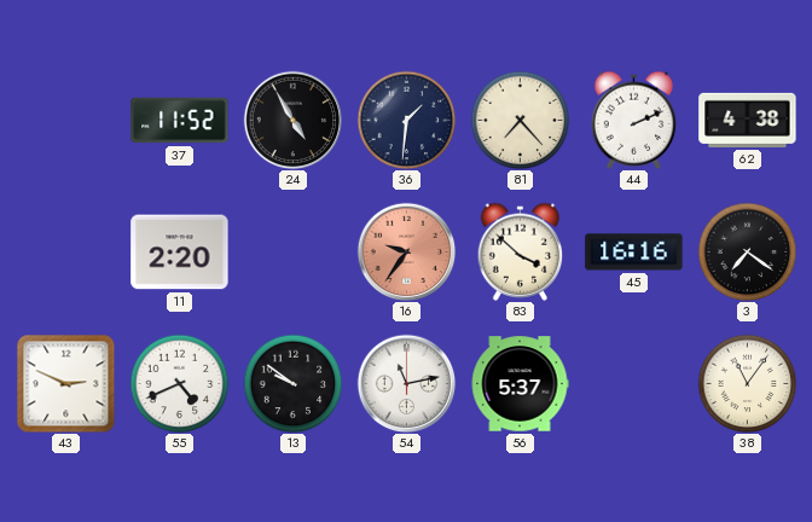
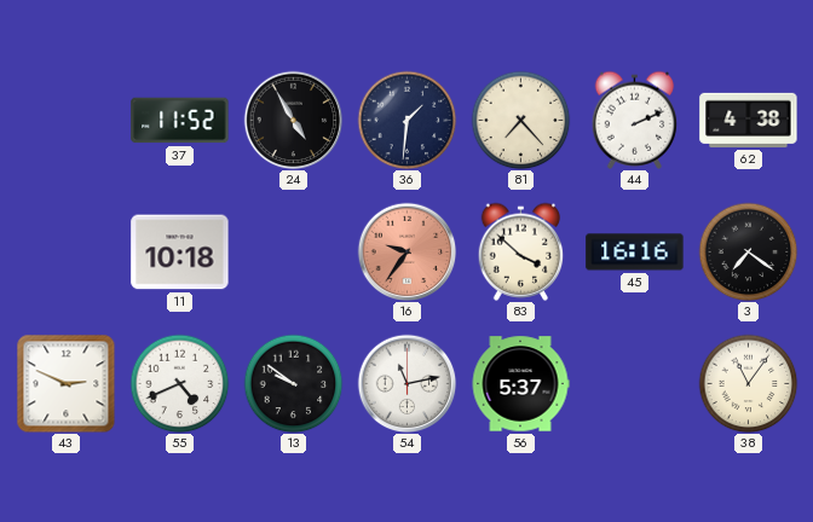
11: 2:20 -> 10:18 (180, 253)
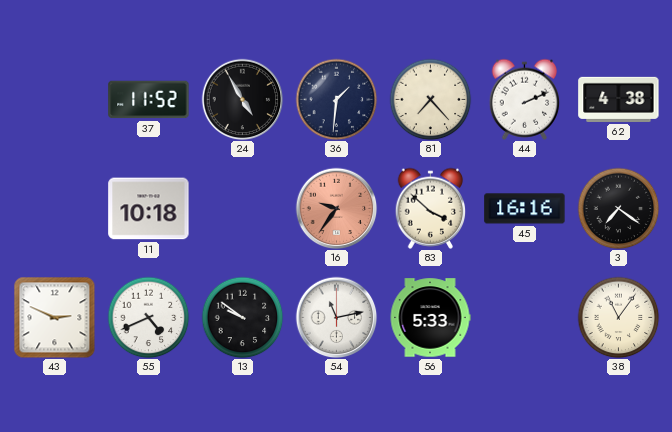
56: 5:37 -> 5:33 (430, 318)
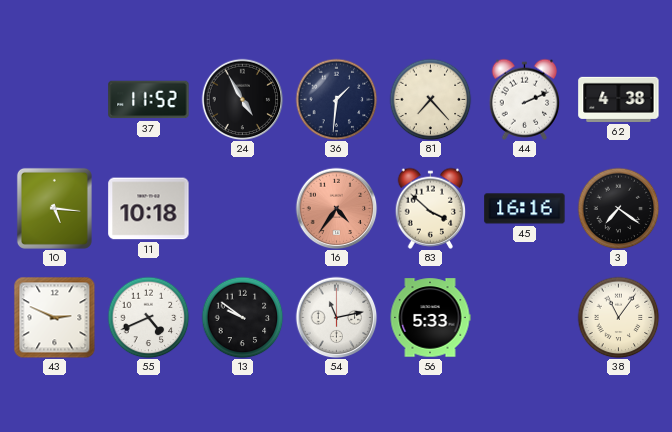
10: none -> 5:16 (54, 208)
16: 9:36 -> 4:36 (336, 208)
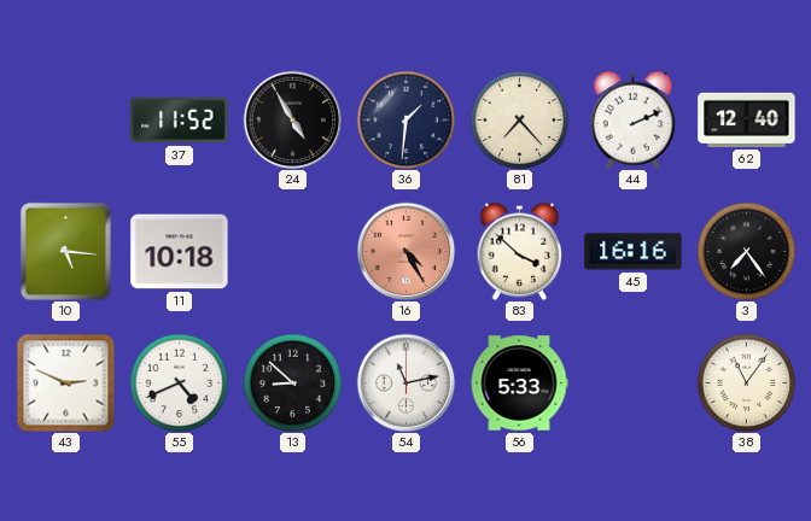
62: 4:38 -> 12:40 (747, 119)
16: 4:36 -> 4:25 (405, 251)
3: 7:21 -> 7:24 (746, 251)
13: 9:51 -> 8:52 (292, 382)
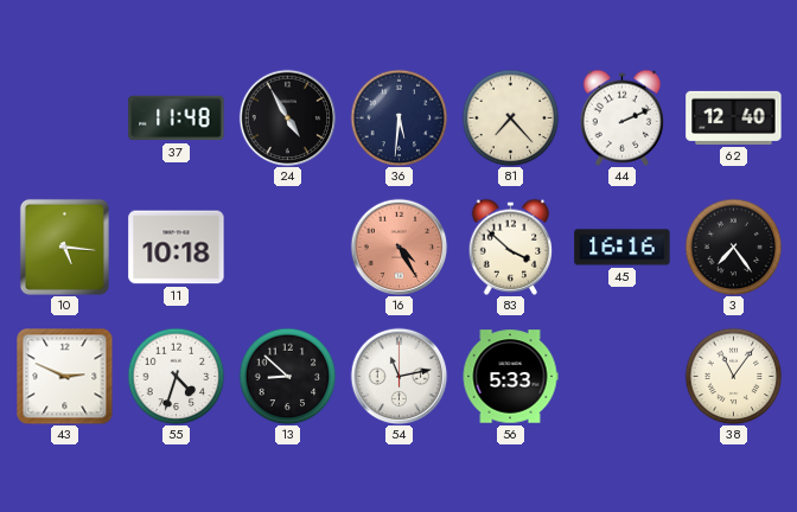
37: 11:52 -> 11:48 (177, 119)
36: 1:31 -> 5:31 (398, 117)
55: 4:41 -> 4:33 (176, 376)
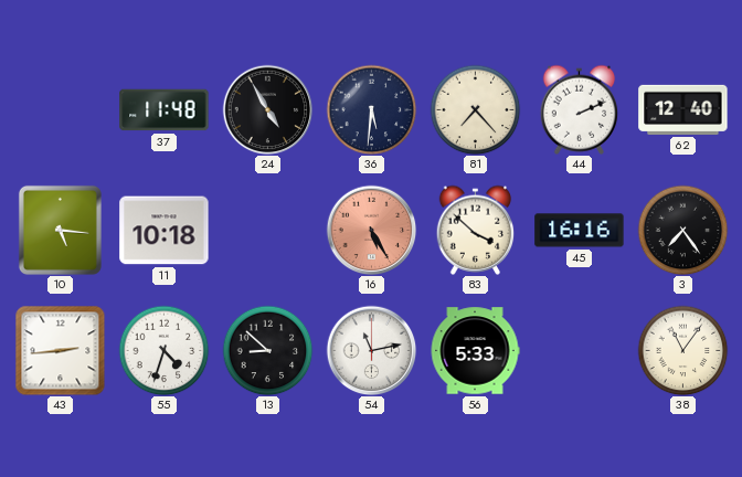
16: 4:25 -> 5:25 (371, 230)
43: 2:49 -> 2:44 (60, 350)
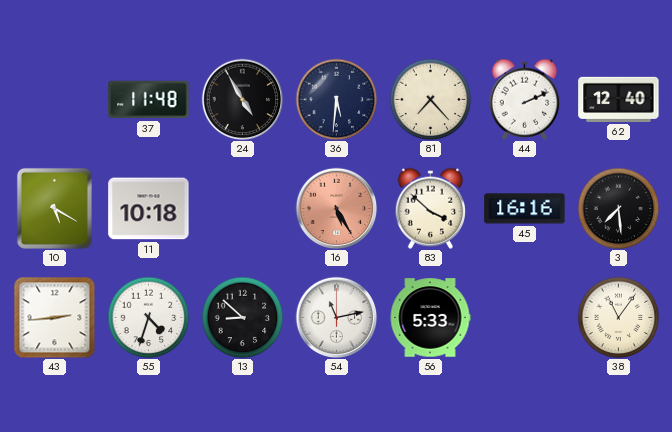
10: 5:16 -> 5:20 (54, 208)
3: 7:24 -> 7:29 (618, 208)
